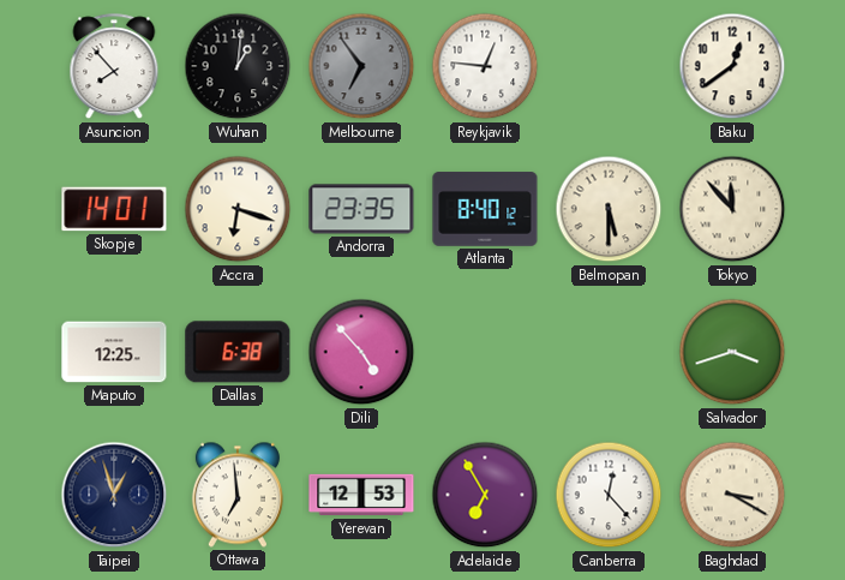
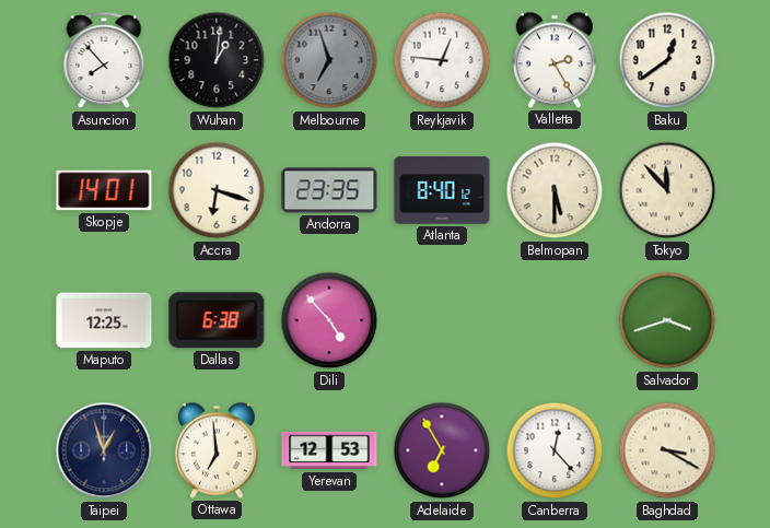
Melbourne: 6:54 -> 6:57 (329, 60)
Valletta: none -> 2:25 (555, 60)
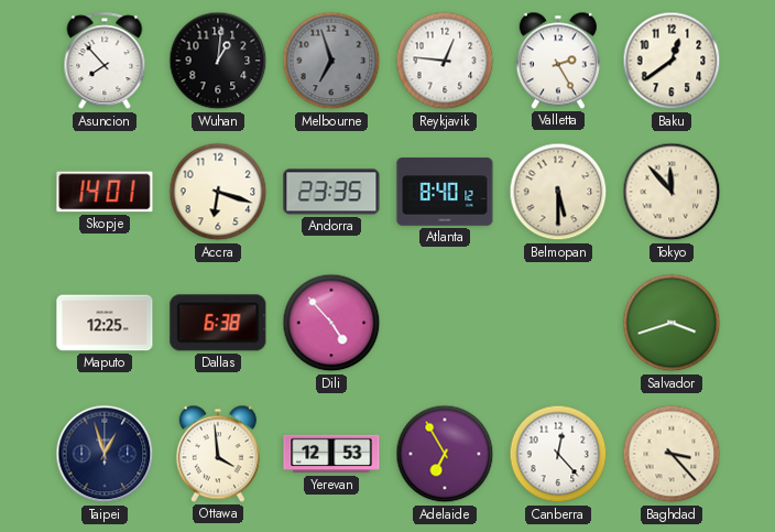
Ottawa: 6:59 -> 3:59 (218, 454)
Baghdad: 3:20 -> 3:23 (672, 454)
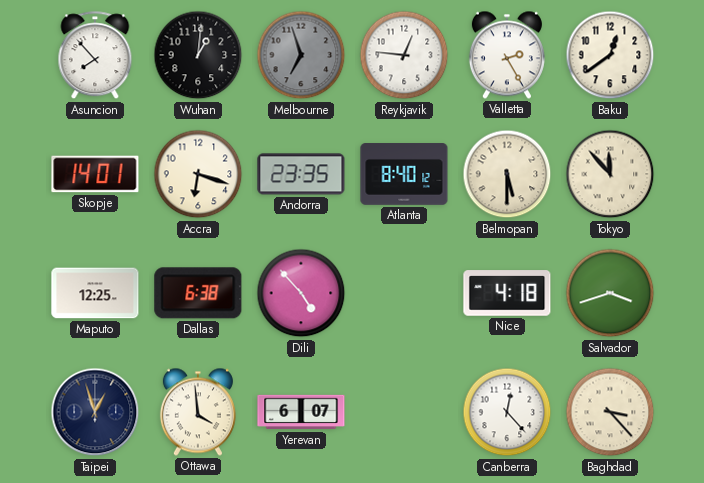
Nice: none -> 4:18 (507, 293)
Yerevan: 12:53 -> 6:07 (301, 412)
Adelaide: 6:55 -> none (445, 454)
